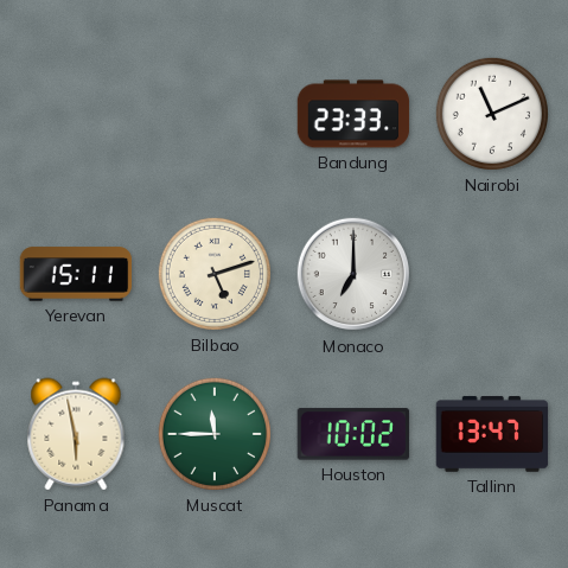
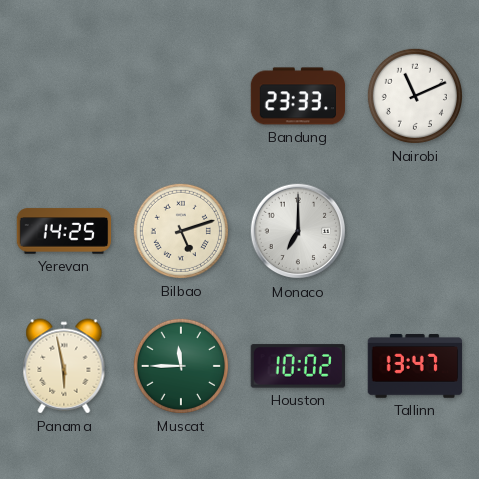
Yerevan: 15:11 -> 14:25 (64, 231)
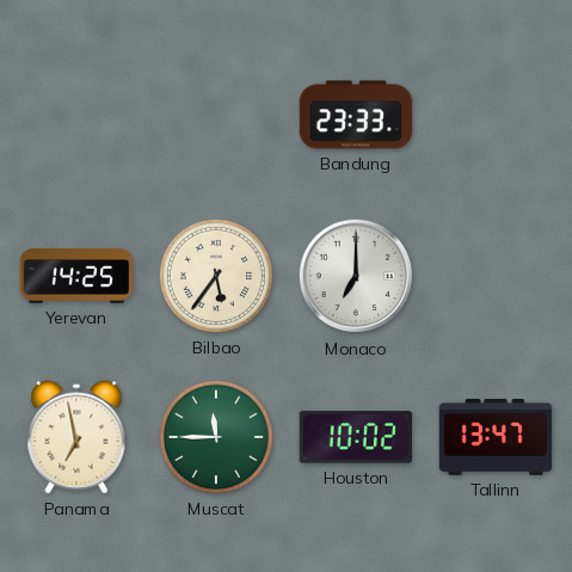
Nairobi: 11:11 -> none (415, 96)
Bilbao: 5:12 -> 5:36 (216, 276)
Panama: 5:58 -> 6:58 (76, 437)
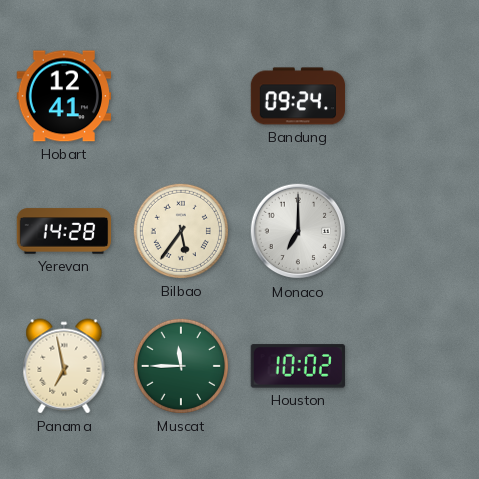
Hobart: none -> 12:41 (64, 96)
Bandung: 23:33 -> 09:24 (298, 96)
Yerevan: 14:25 -> 14:28 (64, 231)
Tallinn: 13:47 -> none (496, 438)
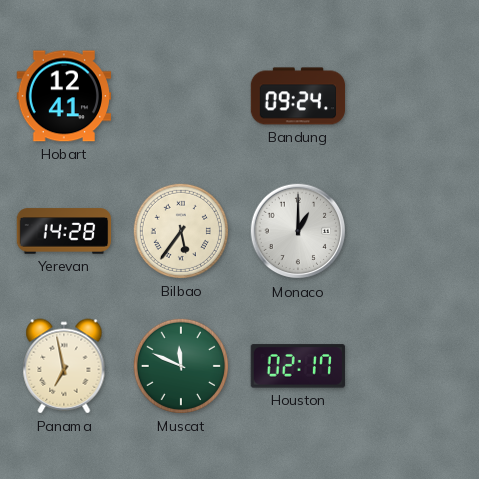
Monaco: 7:00 -> 1:00 (298, 231)
Muscat: 11:45 -> 11:49 (181, 366)
Houston: 10:02 -> 02:17 (298, 366)
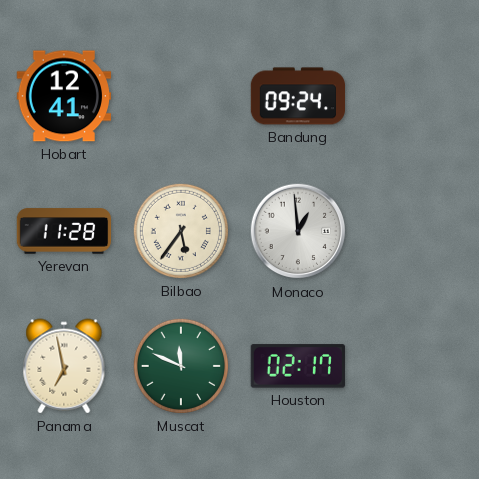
Yerevan: 14:28 -> 11:28 (64, 231)
Monaco: 1:00 -> 12:59 (298, 231)
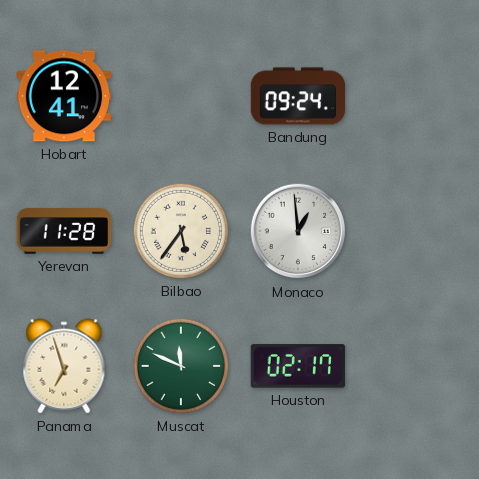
Panama: 6:58 -> 6:57 (64, 366)
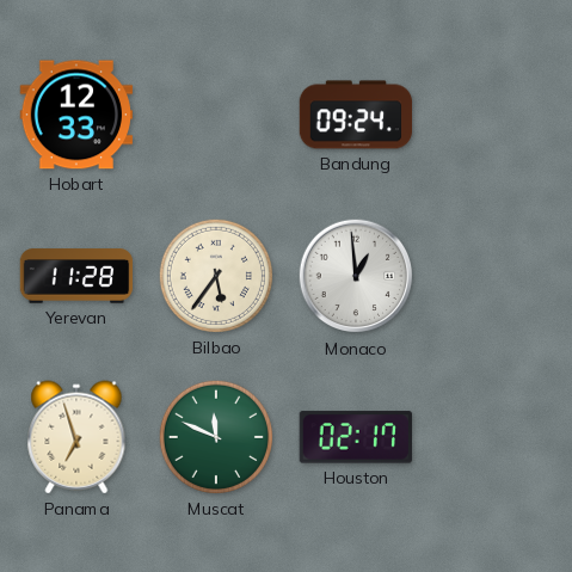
Hobart: 12:41 -> 12:33 (76, 115)
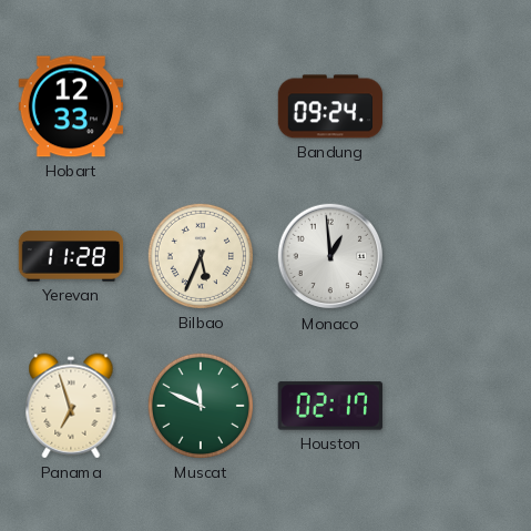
Bilbao: 5:36 -> 5:34 (201, 256)
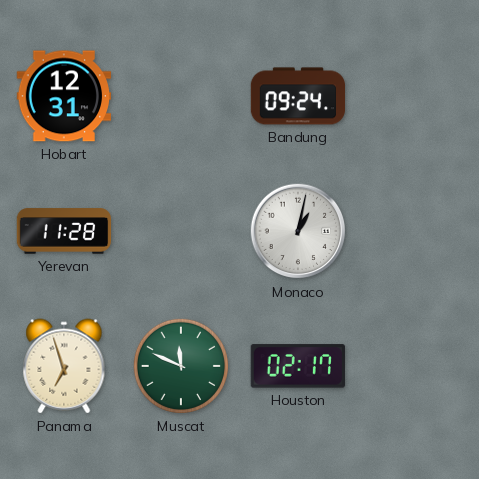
Hobart: 12:33 -> 12:31 (64, 96)
Bilbao: 5:34 -> none (201, 256)
Monaco: 12:59 -> 1:02 (298, 231)
